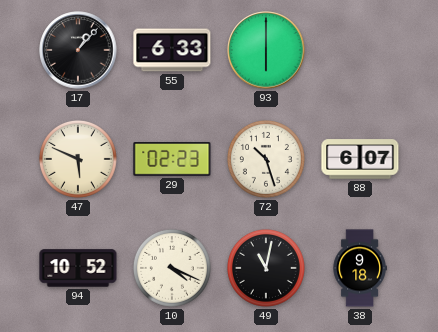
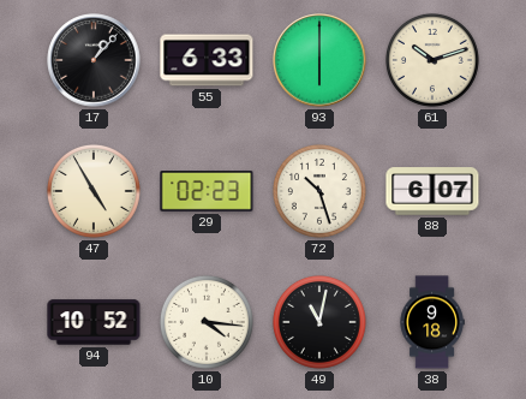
61: none -> 10:12 (432, 60)
47: 5:49 -> 4:55 (94, 191)
10: 4:19 -> 4:16 (207, 322)
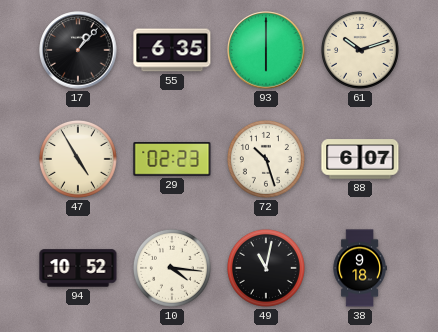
55: 6:33 -> 6:35 (172, 50)
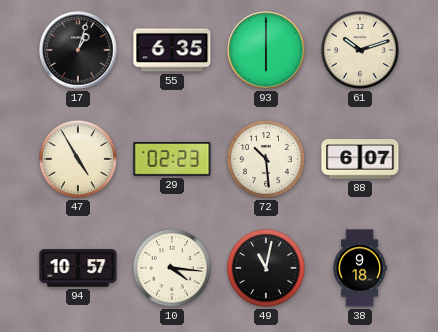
17: 1:07 -> 1:03 (78, 50)
72: 10:27 -> 10:29 (266, 159)
94: 10:52 -> 10:57 (78, 268)
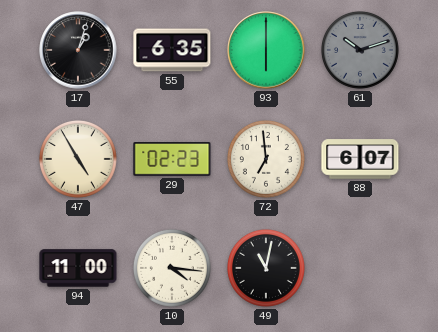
61 dial: cream -> grey (360, 50)
72: 10:29 -> 6:59 (266, 159)
94: 10:57 -> 11:00 (78, 268)
38: 9:18 -> none (360, 268)
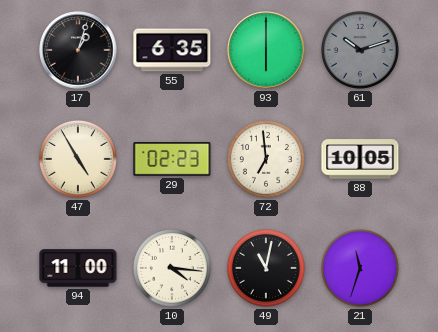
88: 6:07 -> 10:05 (360, 159)
21: none -> 11:33 (360, 268)
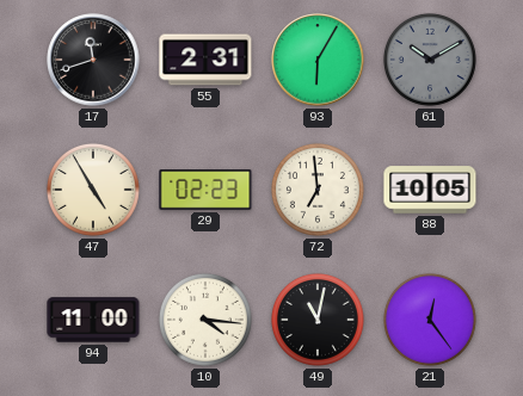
17: 1:03 -> 11:42 (93, 60)
55: 6:35 -> 2:31 (205, 60)
93: 6:00 -> 6:05 (318, 60)
61: 10:12 -> 10:10 (430, 60)
21: 11:33 -> 12:24 (430, 320)
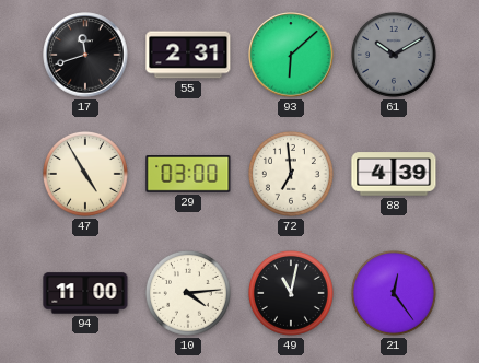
93: 6:05 -> 6:08 (291, 55)
29: 02:23 -> 03:00 (188, 175)
88: 10:05 -> 4:39 (394, 174)
10: 4:16 -> 4:14 (188, 293)
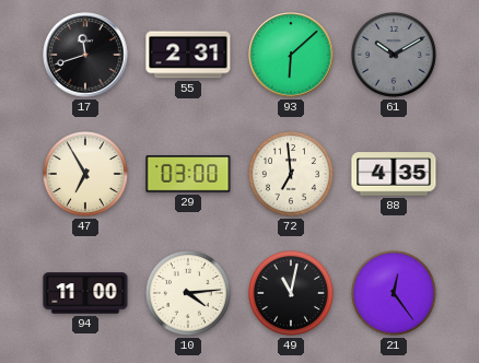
47: 4:55 -> 6:55 (85, 174)
88: 4:39 -> 4:35 (394, 174)
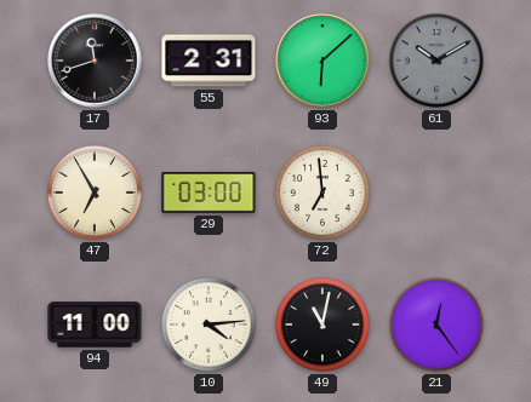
88: 4:35 -> none (394, 174)
